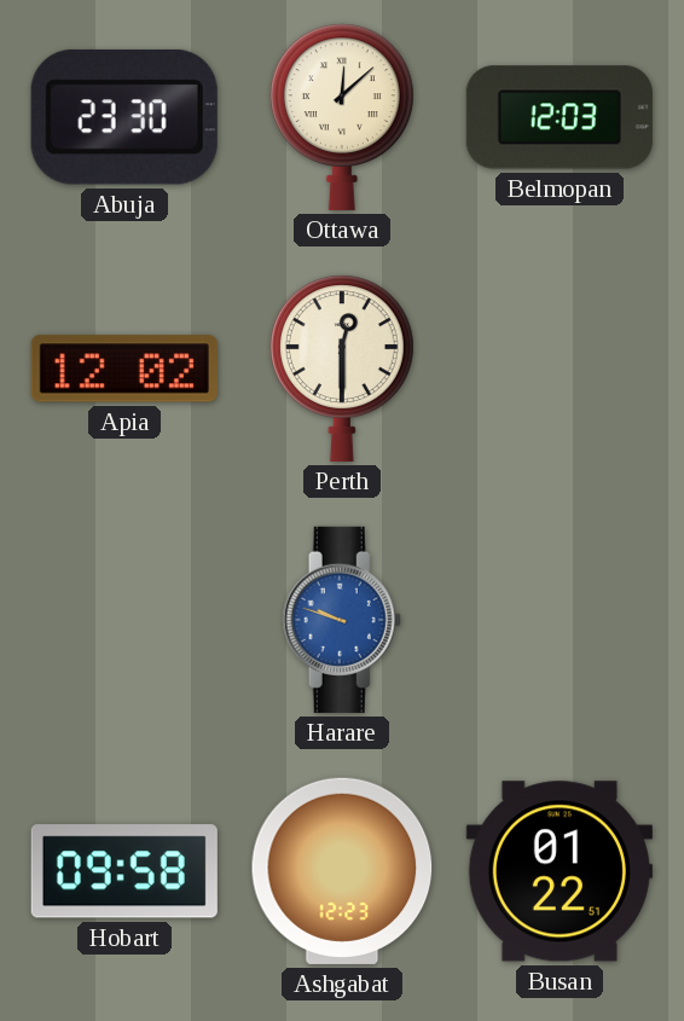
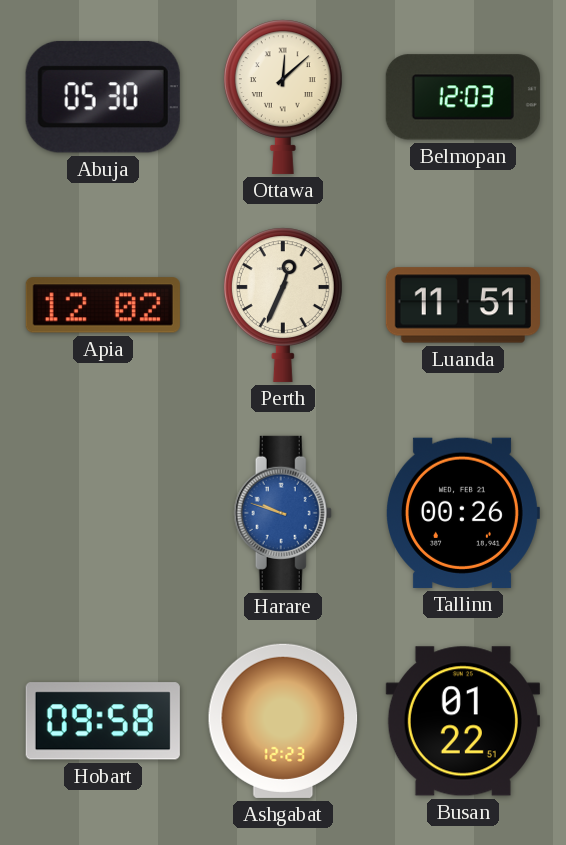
Abuja: 23:30 -> 05:30 (103, 97)
Perth: 12:30 -> 12:34 (283, 305)
Luanda: none -> 11:51 (463, 305)
Tallinn: none -> 00:26 (462, 513)
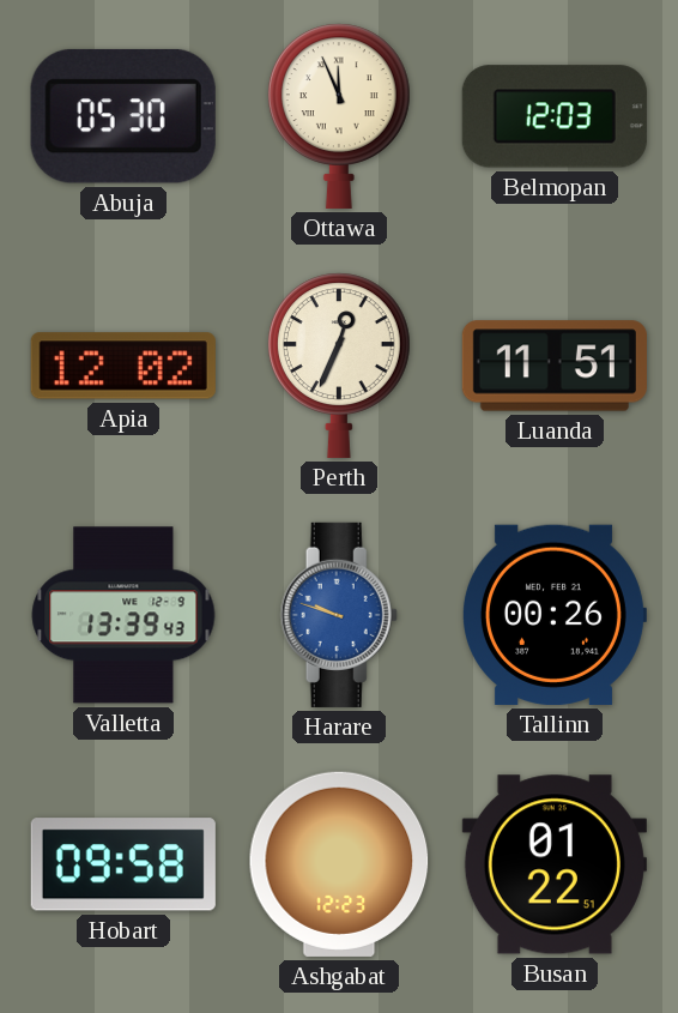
Ottawa: 12:08 -> 11:56 (339, 116)
Valletta: none -> 13:39 (123, 615)
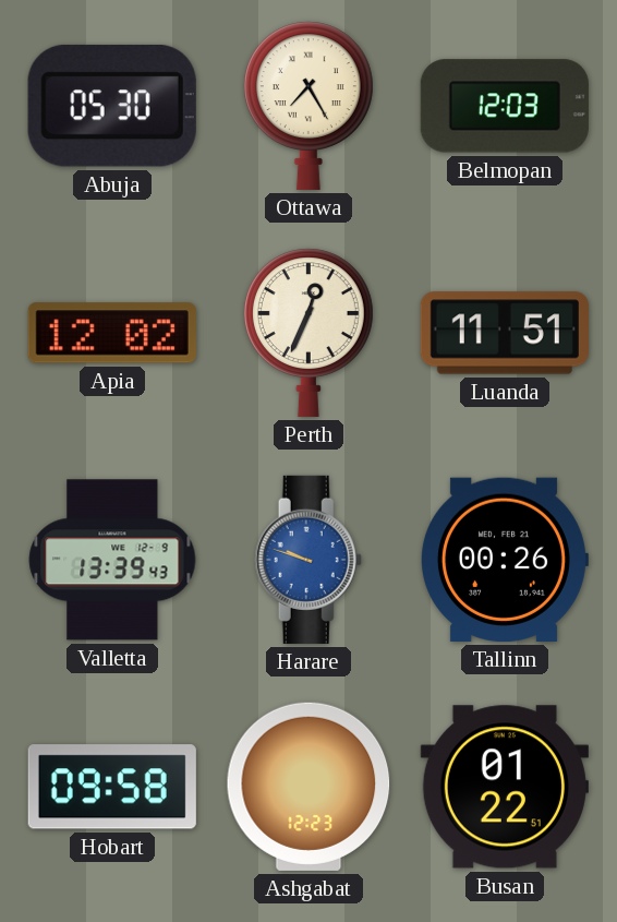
Ottawa: 11:56 -> 7:25 (308, 106)
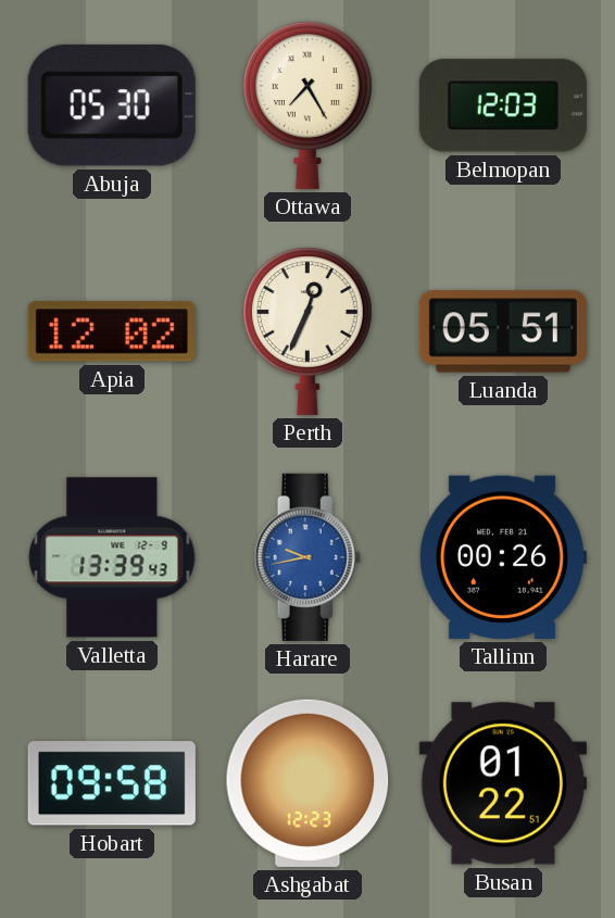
Luanda: 11:51 -> 05:51 (503, 331)
Harare: 9:48 -> 9:43 (307, 557)
